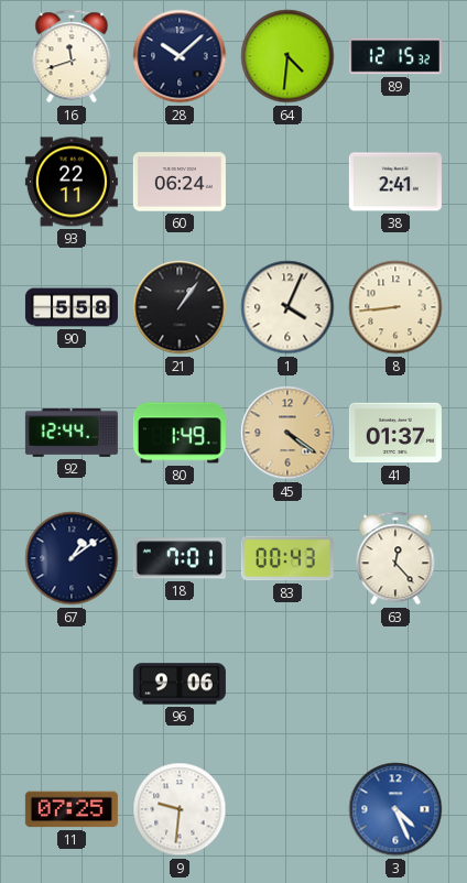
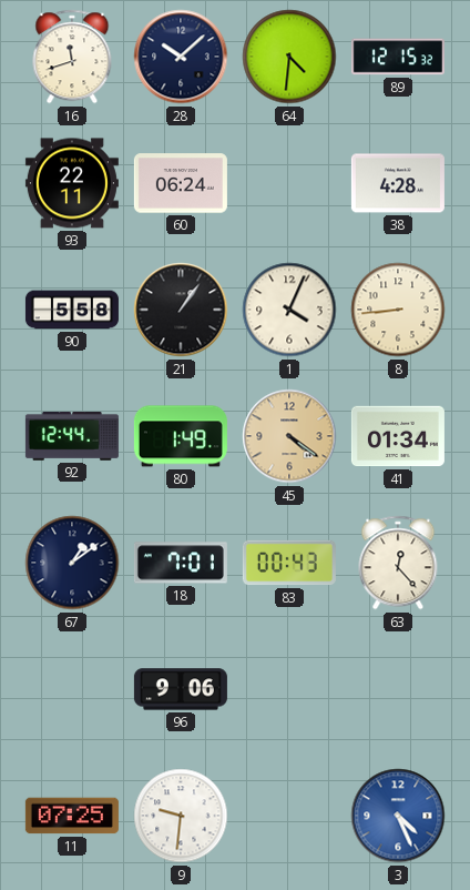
38: 2:41 -> 4:28 (398, 183)
41: 01:37 -> 01:34 (398, 436)
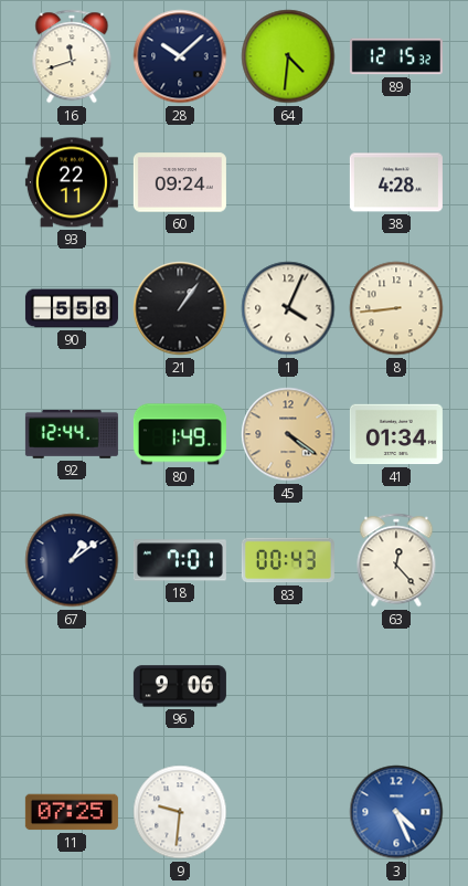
60: 06:24 -> 09:24 (180, 182)
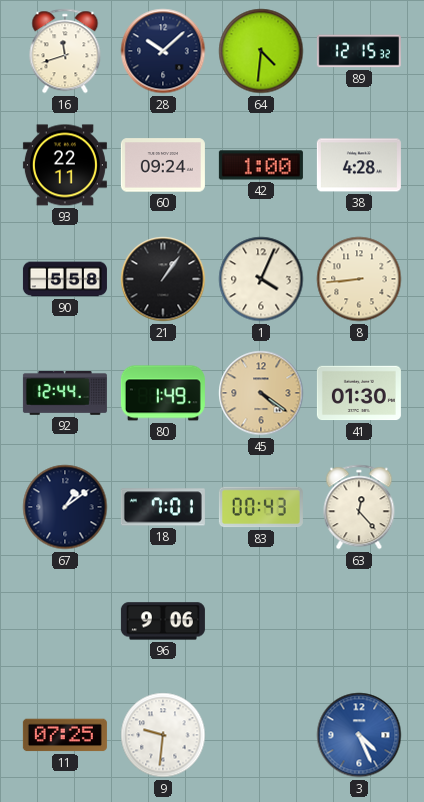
42: none -> 1:00 (261, 165)
41: 01:34 -> 01:30 (359, 393)
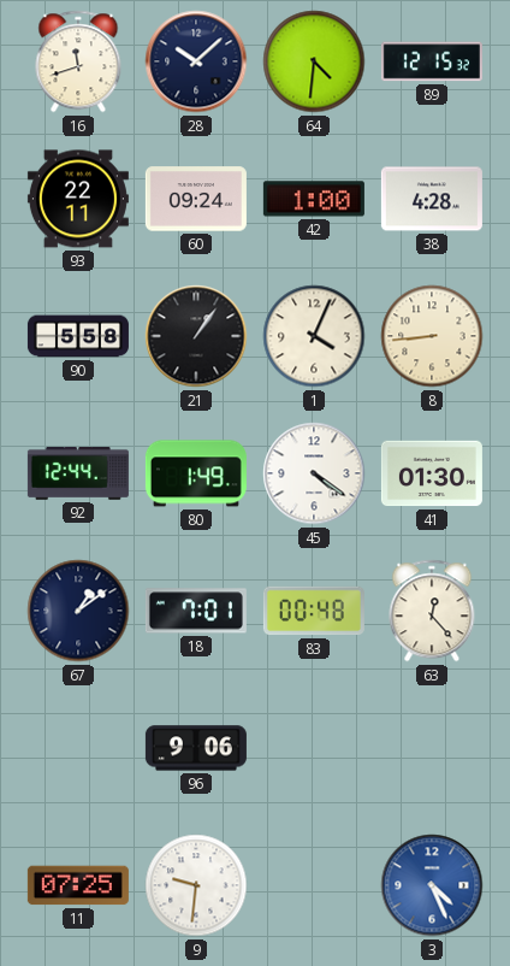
45 dial: champagne -> white (314, 473)
83: 00:43 -> 00:48 (314, 611)
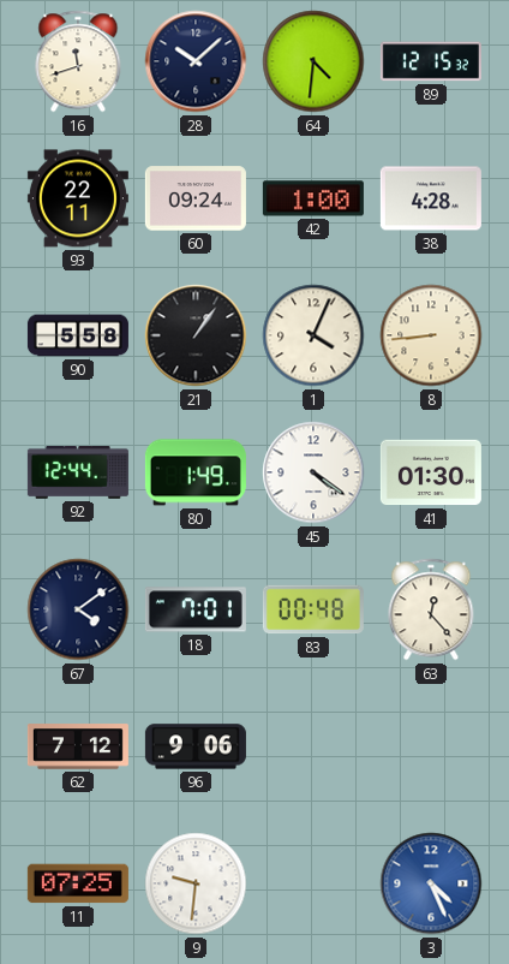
67: 1:09 -> 4:09 (78, 609)
62: none -> 7:12 (78, 746)
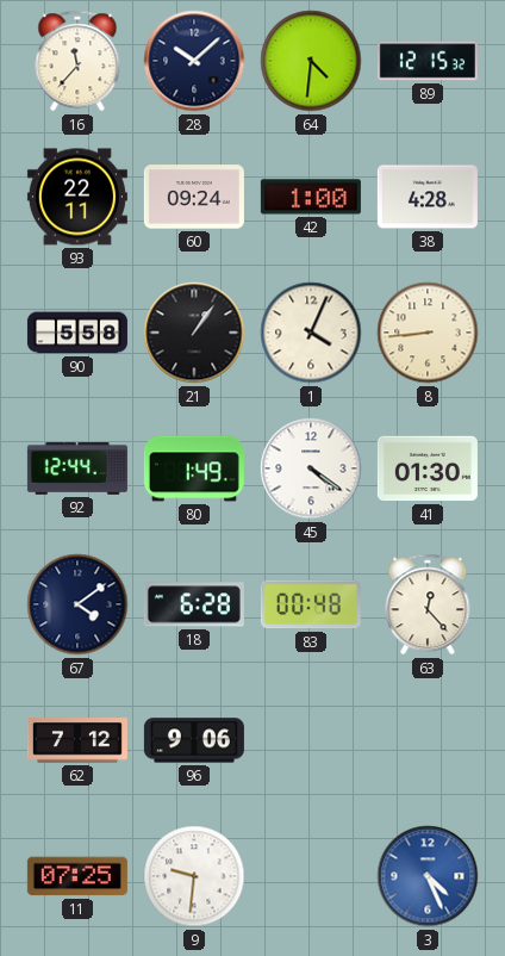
16: 11:42 -> 11:37 (77, 61)
18: 7:01 -> 6:28 (194, 604)
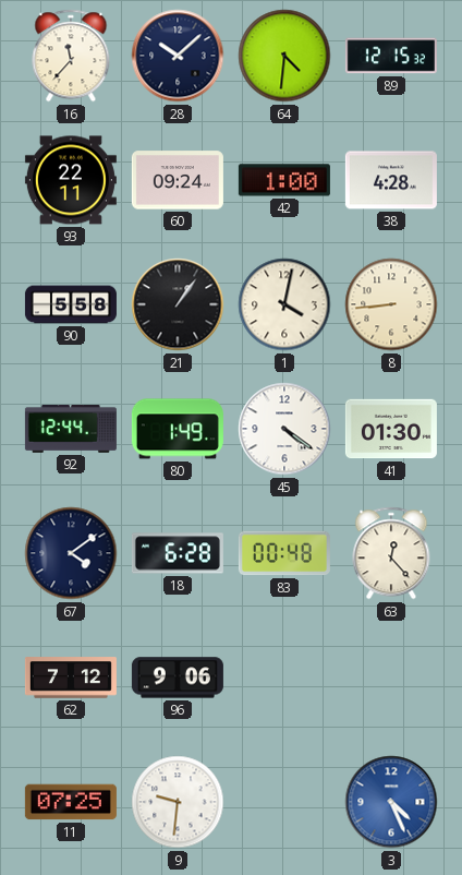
1: 4:04 -> 4:02 (284, 304)
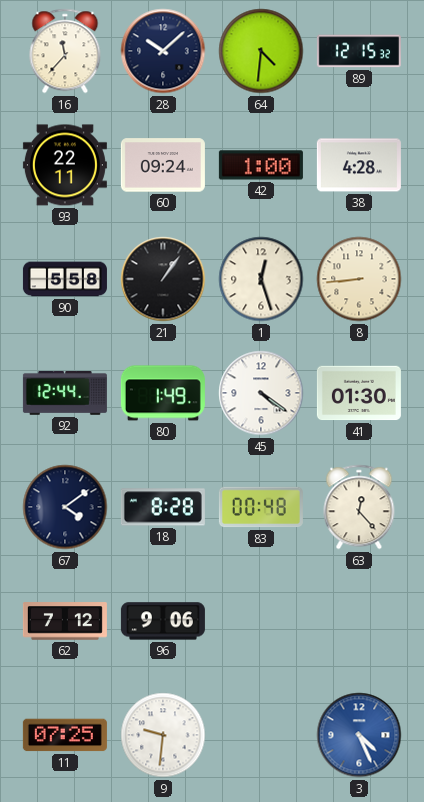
1: 4:02 -> 12:27 (261, 279)
18: 6:28 -> 8:28 (163, 507)
